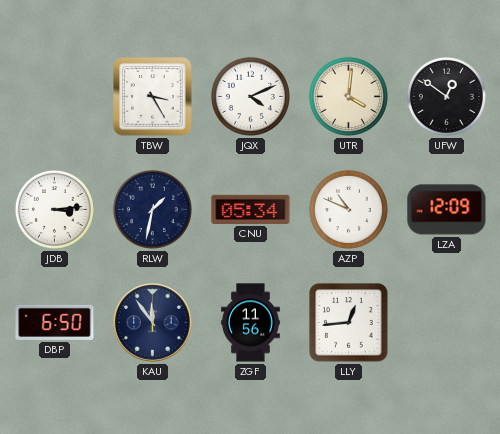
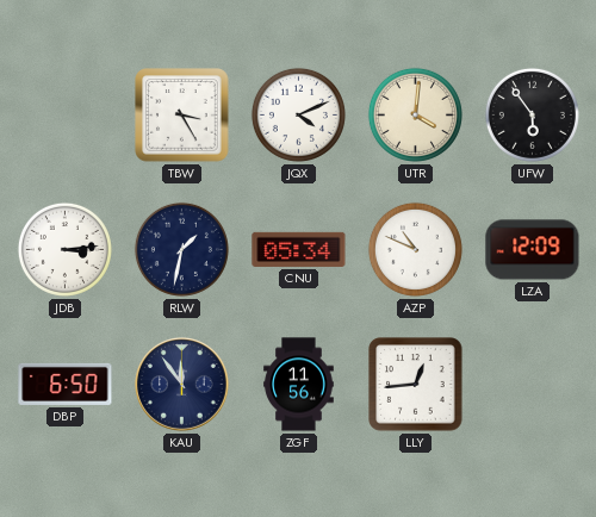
UFW: 12:51 -> 5:54 (532, 114)
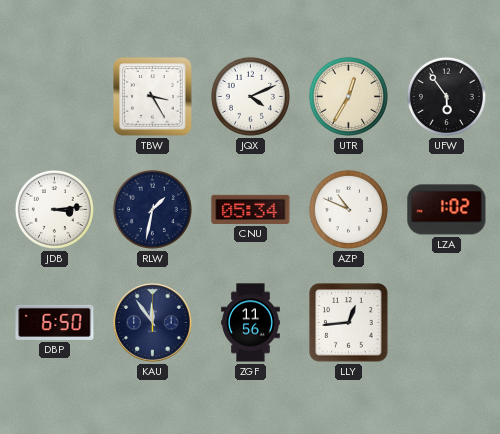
UTR: 4:01 -> 12:35 (348, 96)
LZA: 12:09 -> 1:02 (447, 210)
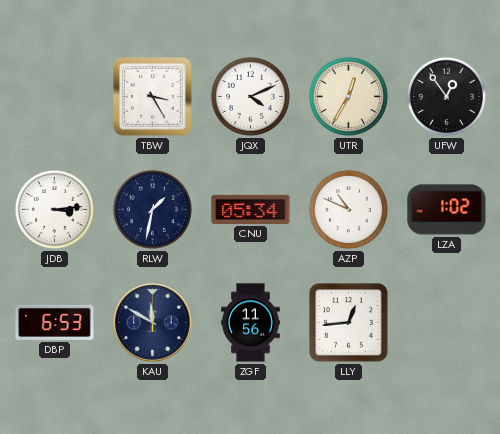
UFW: 5:54 -> 12:54 (446, 96)
DBP: 6:50 -> 6:53 (55, 322)
KAU: 11:54 -> 11:50 (153, 323)
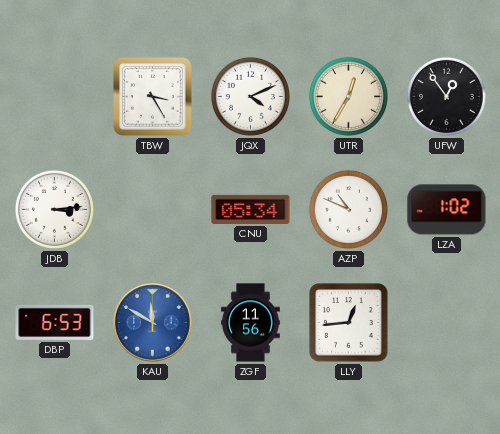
RLW: 1:32 -> none (152, 209)
KAU dial: navy -> blue (153, 323)
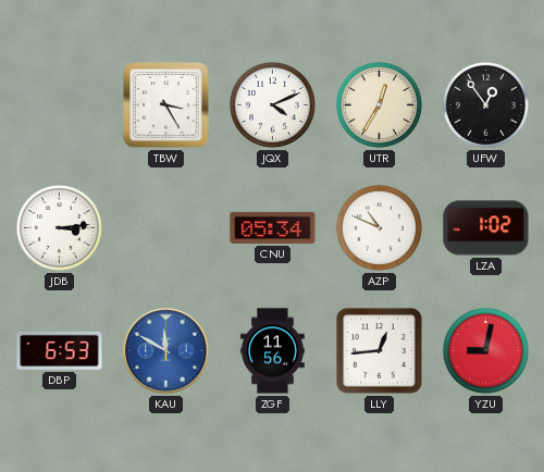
YZU: none -> 9:02 (485, 350)
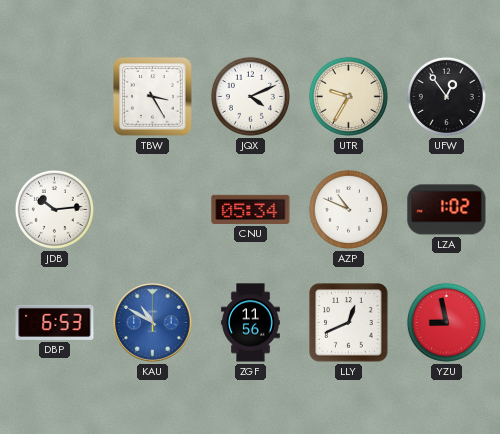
UTR: 12:35 -> 9:35 (348, 96)
JDB: 3:14 -> 10:14 (54, 209)
KAU: 11:50 -> 10:50 (153, 323)
LLY: 12:44 -> 12:41 (349, 323)
YZU: 9:02 -> 8:58 (446, 322)
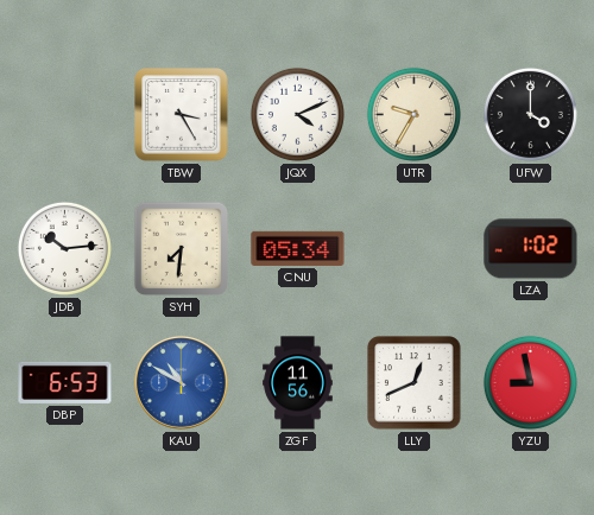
UFW: 12:54 -> 4:00 (530, 114)
SYH: none -> 7:31 (181, 248)
AZP: 10:49 -> none (348, 209)
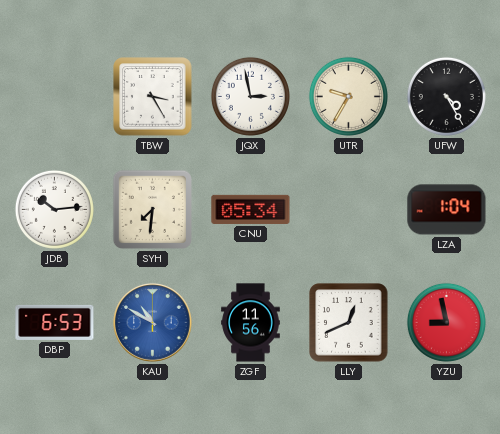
JQX: 4:11 -> 2:58 (250, 96)
UFW: 4:00 -> 4:25 (446, 96)
LZA: 1:02 -> 1:04 (447, 210)
